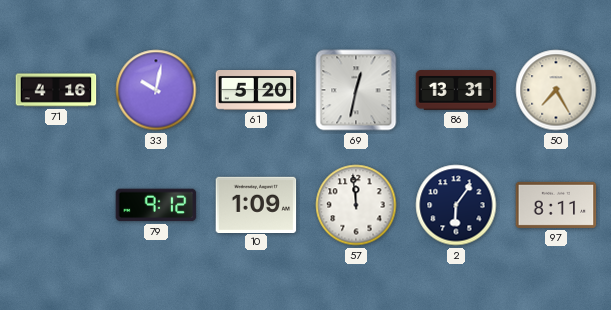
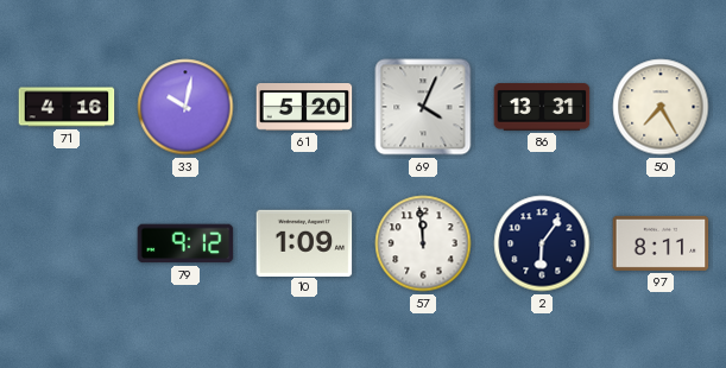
69: 12:32 -> 4:04 (423, 107)
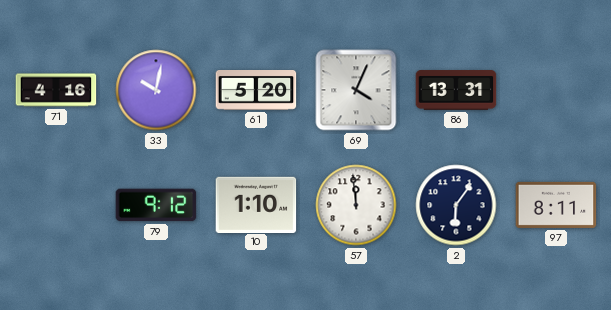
50: 7:25 -> none (661, 107)
10: 1:09 -> 1:10 (256, 204)
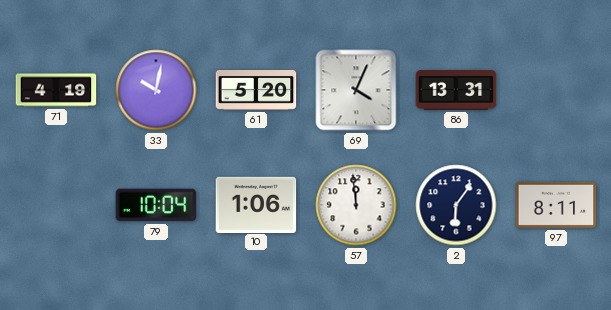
71: 4:16 -> 4:19 (56, 90)
79: 9:12 -> 10:04 (156, 205)
10: 1:10 -> 1:06 (256, 204)
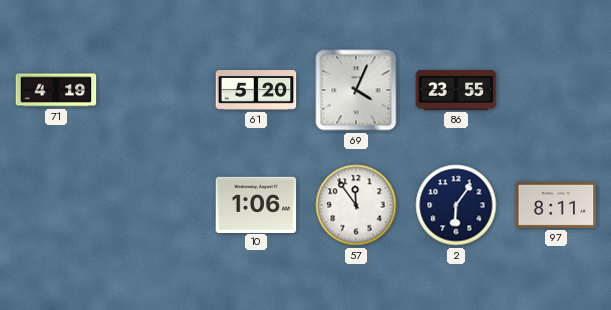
33: 10:02 -> none (156, 90)
86: 13:31 -> 23:55 (456, 90)
79: 10:04 -> none (156, 205)
57: 11:59 -> 11:54 (356, 205)
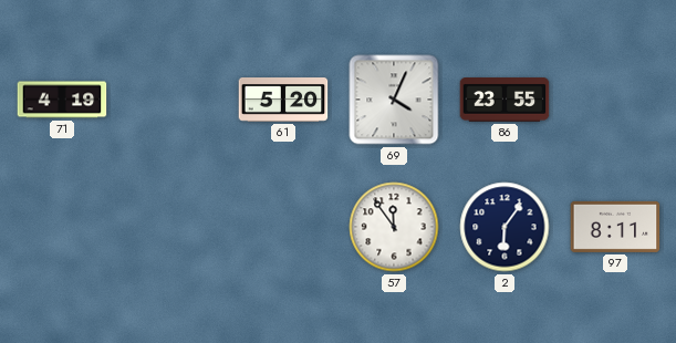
10: 1:06 -> none (256, 204)
